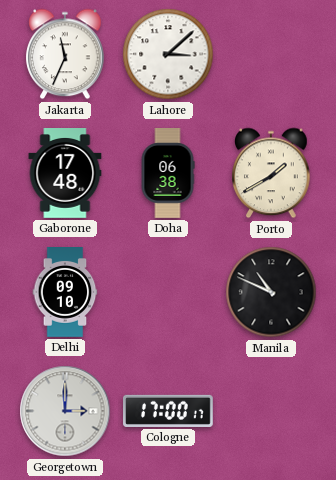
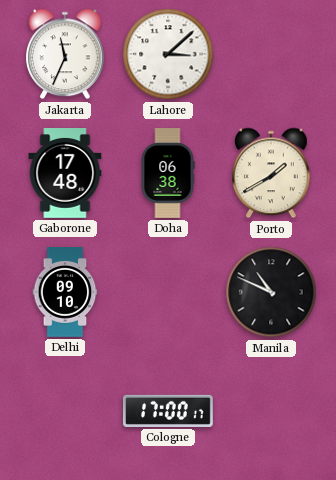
Georgetown: 3:00 -> none (65, 411)
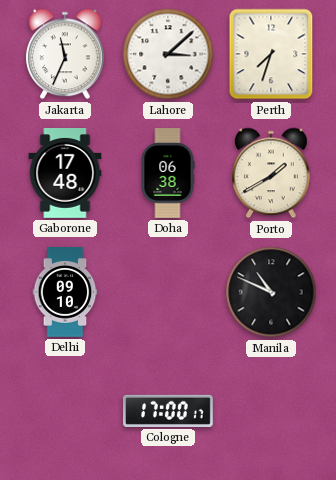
Perth: none -> 7:33 (271, 54)
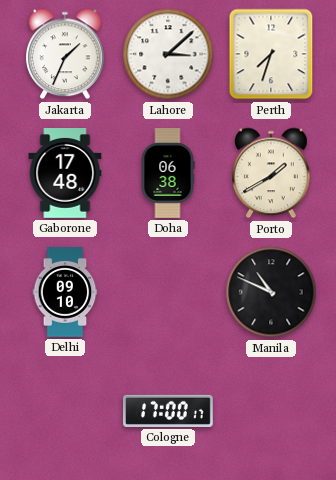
Jakarta: 11:34 -> 1:34 (65, 54)
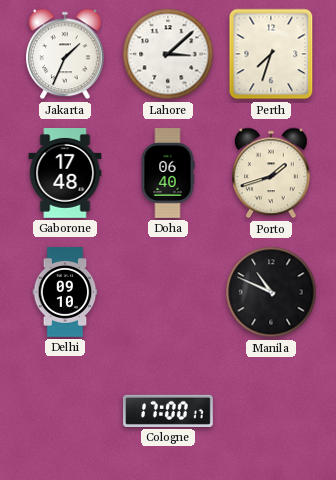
Doha: 06:38 -> 06:40 (168, 174)
Porto: 1:40 -> 1:42 (271, 173)
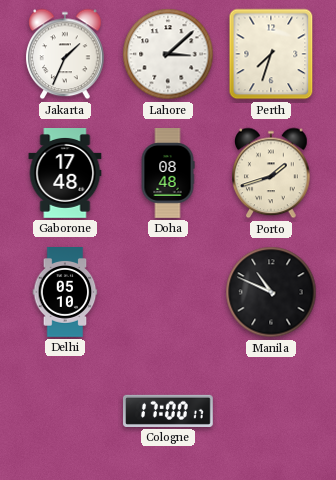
Doha: 06:40 -> 08:48 (168, 174)
Delhi: 09:10 -> 05:10 (65, 293)
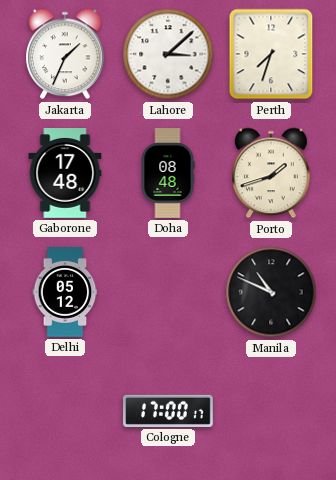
Delhi: 05:10 -> 05:12 (65, 293)
